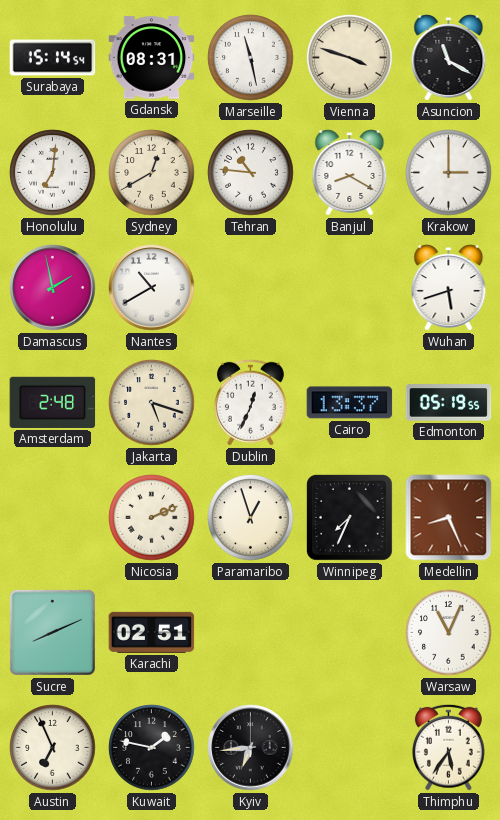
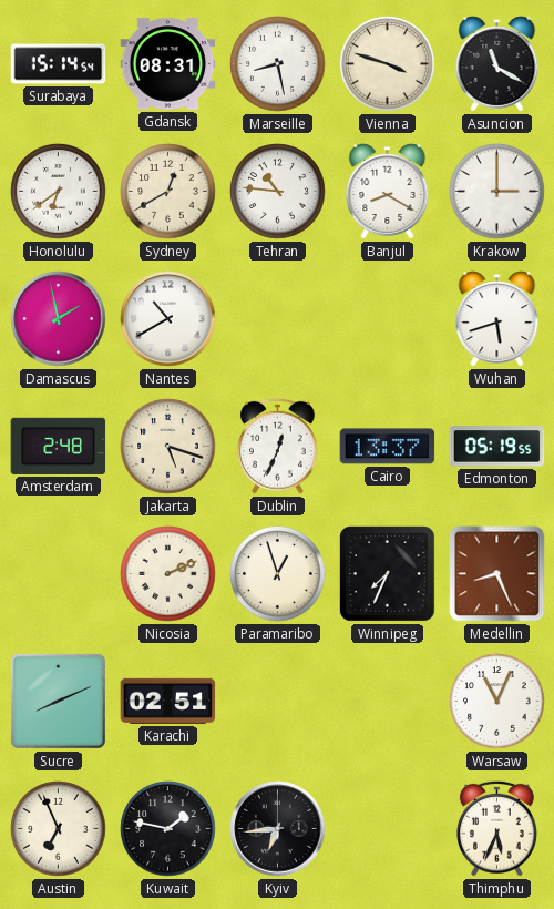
Marseille: 11:28 -> 8:28 (278, 64)
Honolulu: 7:01 -> 6:39 (59, 192)
Thimphu: 5:36 -> 5:34 (496, 828)
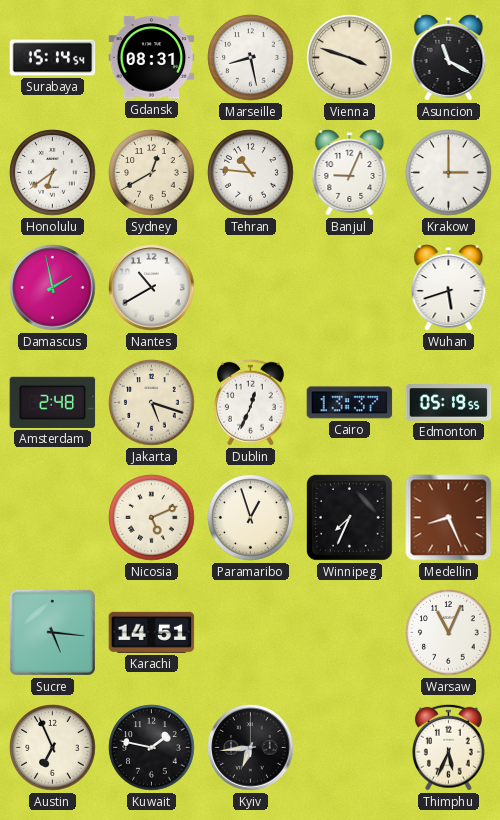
Banjul: 8:20 -> 9:04 (350, 173)
Nicosia: 2:11 -> 5:11 (152, 518)
Sucre: 8:11 -> 5:16 (52, 632)
Karachi: 02:51 -> 14:51 (152, 632)
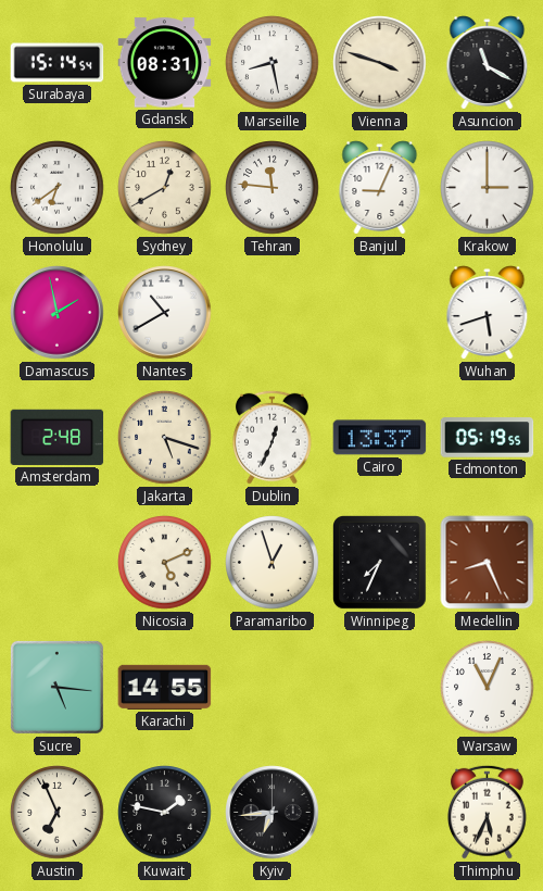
Tehran: 10:46 -> 11:46 (273, 188)
Karachi: 14:51 -> 14:55 (165, 687)
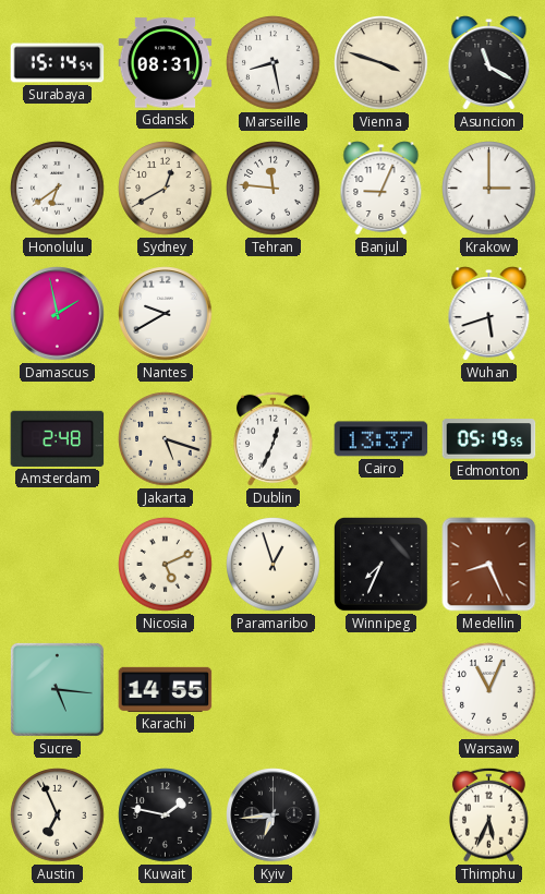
Nantes: 10:40 -> 9:40 (166, 314)
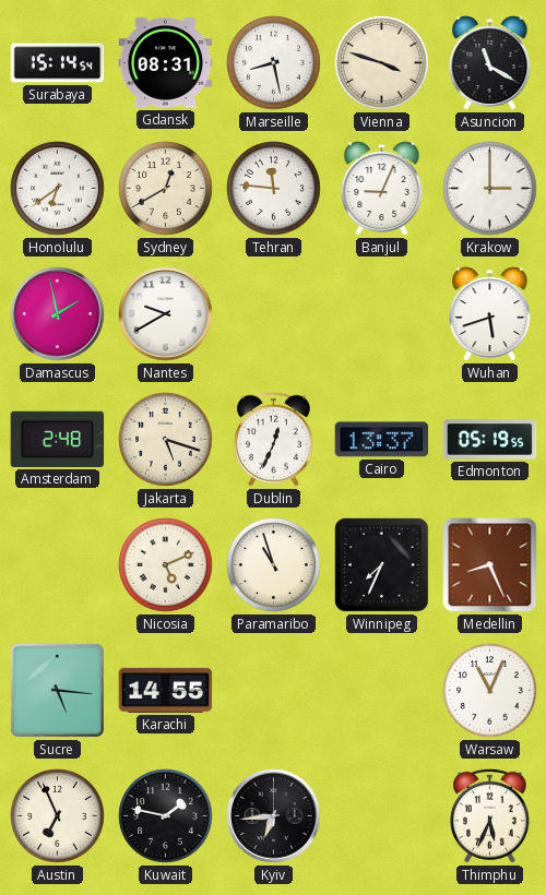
Paramaribo: 12:57 -> 10:57 (274, 565)
